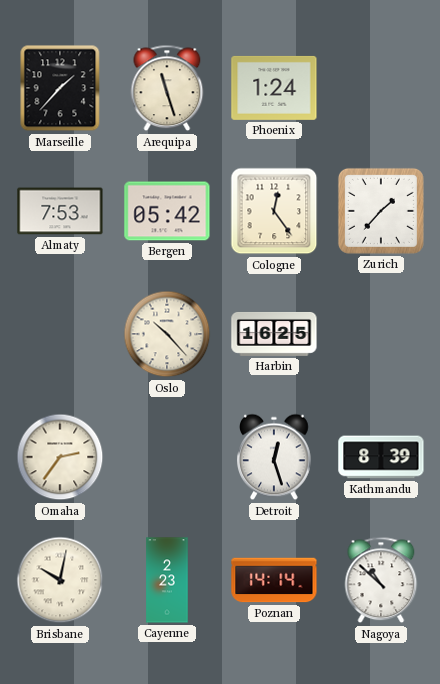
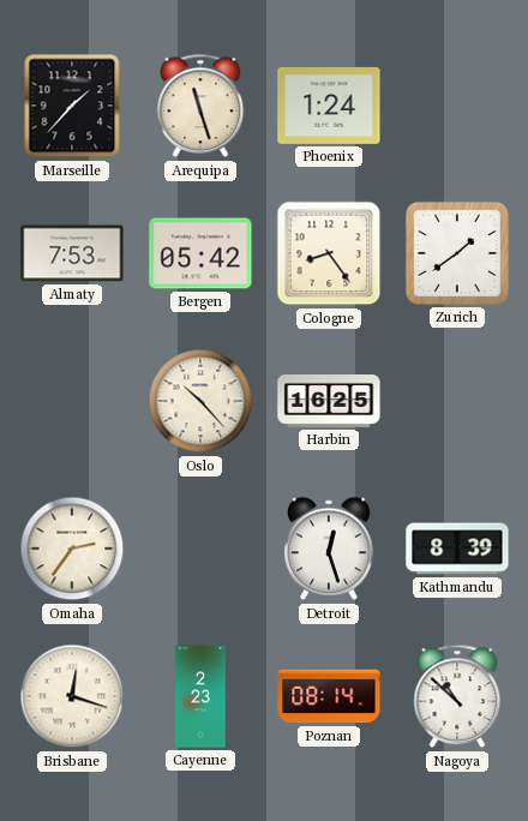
Cologne: 12:24 -> 8:24 (329, 253)
Zurich: 1:37 -> 1:39 (457, 253)
Brisbane: 10:02 -> 12:18 (72, 696)
Poznan: 14:14 -> 08:14 (329, 696)
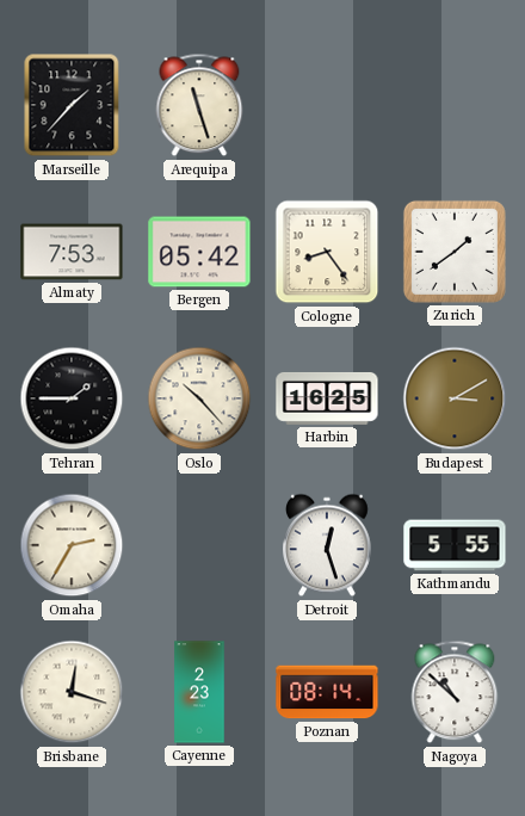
Phoenix: 1:24 -> none (329, 106)
Tehran: none -> 1:45 (72, 398)
Budapest: none -> 3:10 (455, 398)
Omaha: 2:36 -> 2:35 (72, 545)
Kathmandu: 8:39 -> 5:55 (455, 545)
